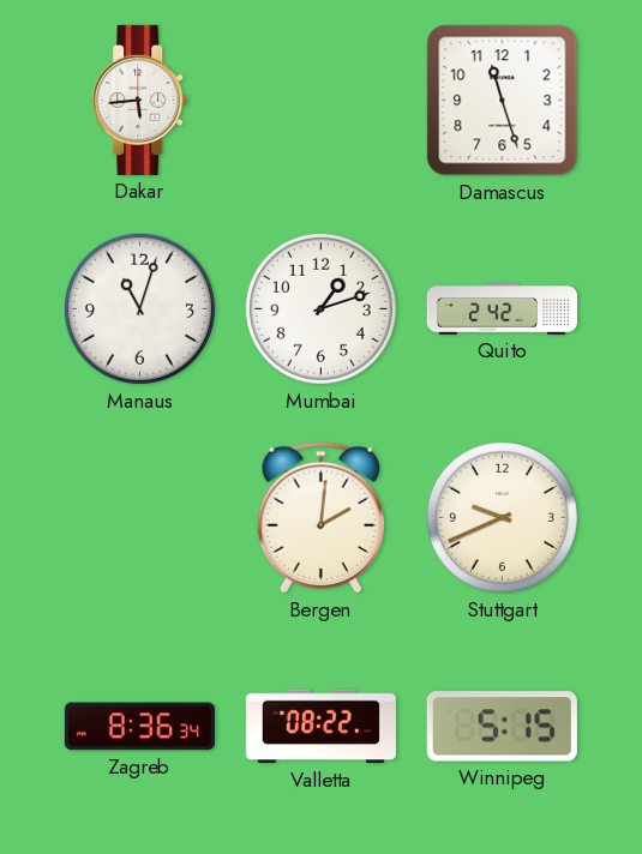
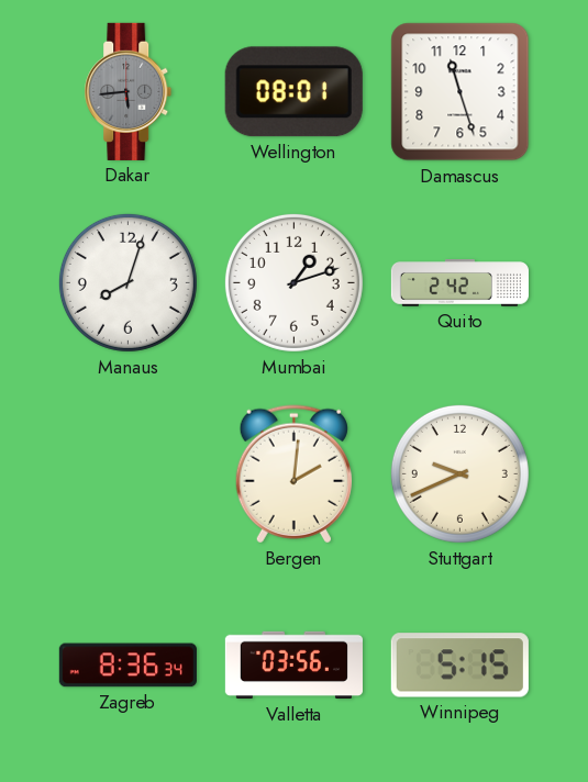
Dakar dial: white -> grey (129, 91)
Wellington: none -> 08:01 (293, 92)
Manaus: 11:03 -> 8:03 (127, 282)
Valletta: 08:22 -> 03:56 (293, 666)
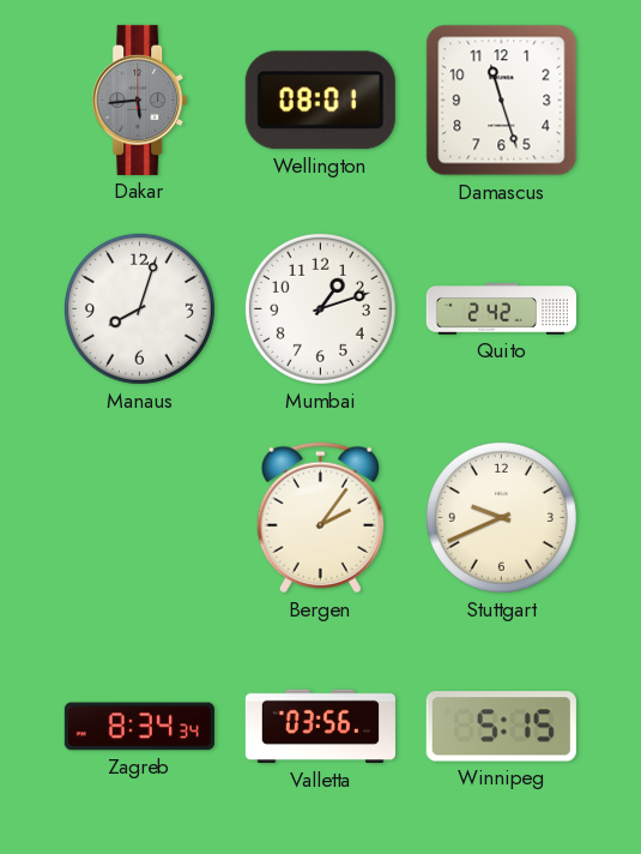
Bergen: 2:01 -> 2:06 (320, 518)
Zagreb: 8:36 -> 8:34 (139, 727)
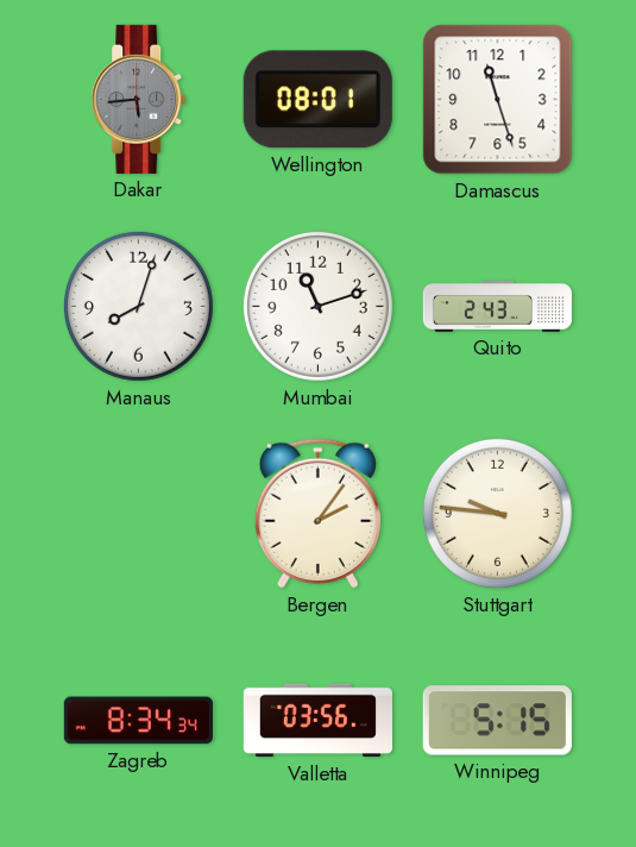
Mumbai: 1:12 -> 11:12 (317, 306)
Quito: 2:42 -> 2:43 (497, 307)
Stuttgart: 9:41 -> 9:46 (497, 513)
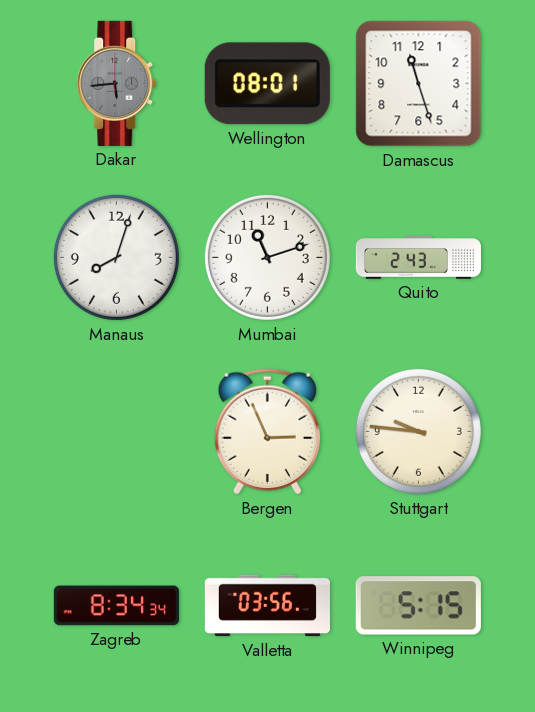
Bergen: 2:06 -> 2:56 (267, 432)
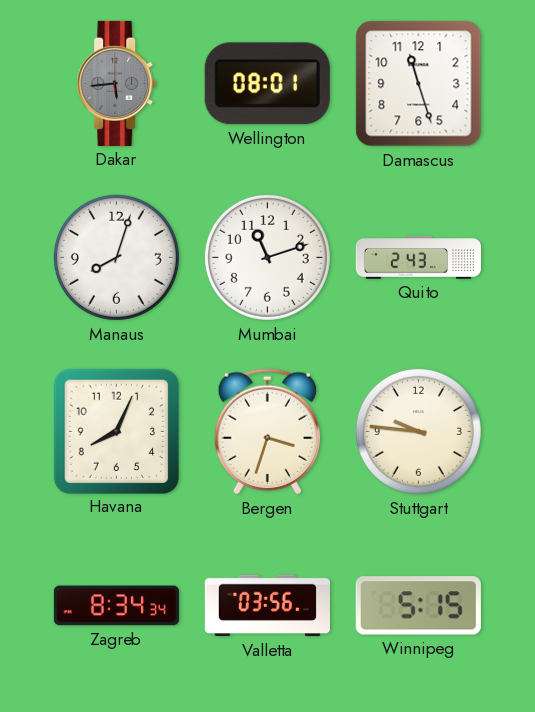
Havana: none -> 8:04 (116, 431)
Bergen: 2:56 -> 3:33 (267, 432)
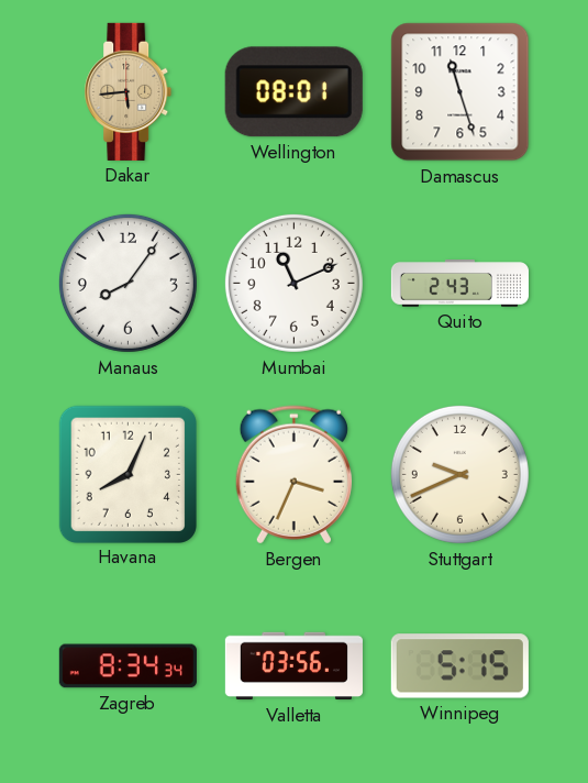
Dakar dial: grey -> champagne (129, 91)
Manaus: 8:03 -> 8:06 (127, 283)
Mumbai: 11:12 -> 11:11 (293, 283)
Bergen: 3:33 -> 3:34 (293, 475)
Stuttgart: 9:46 -> 9:41 (459, 474)
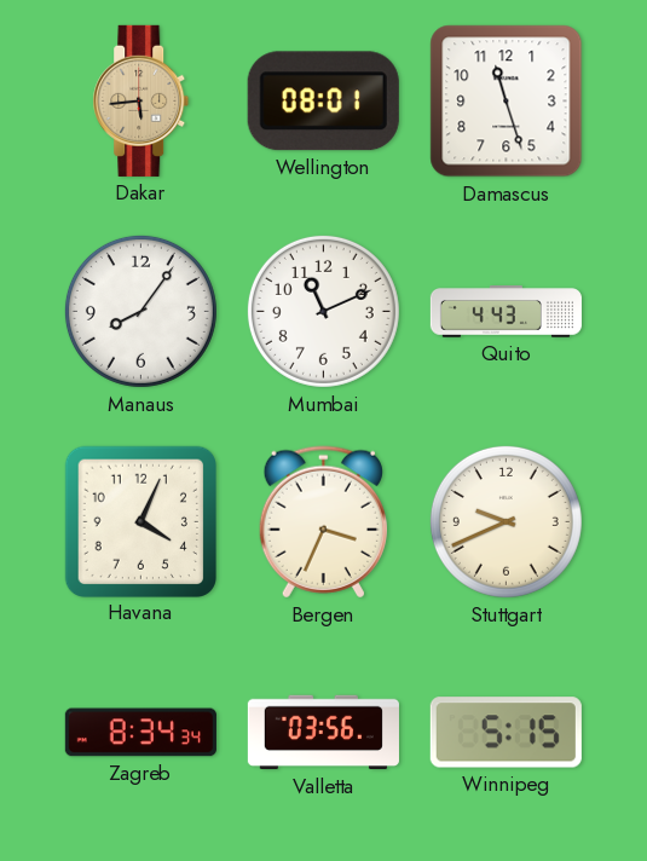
Quito: 2:43 -> 4:43 (506, 312)
Havana: 8:04 -> 4:04 (140, 521)
